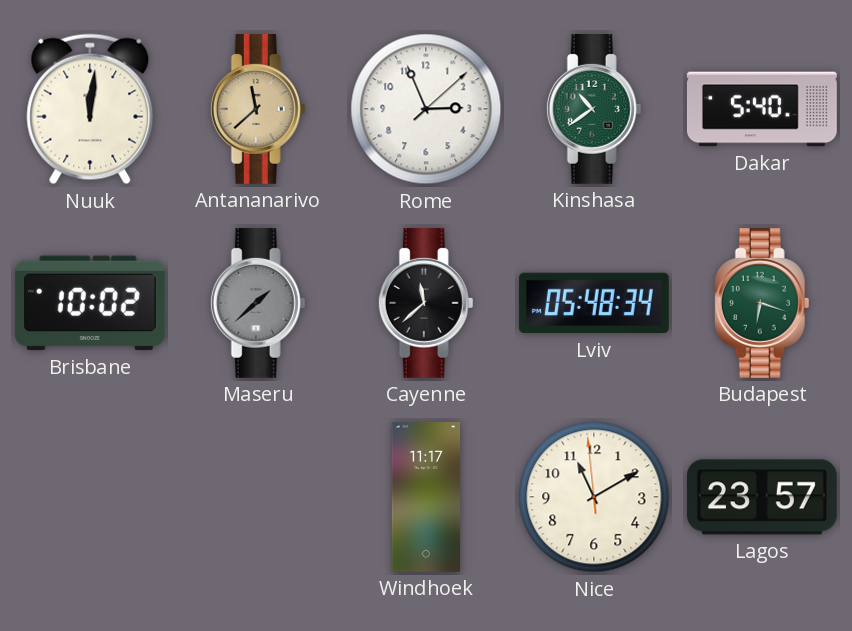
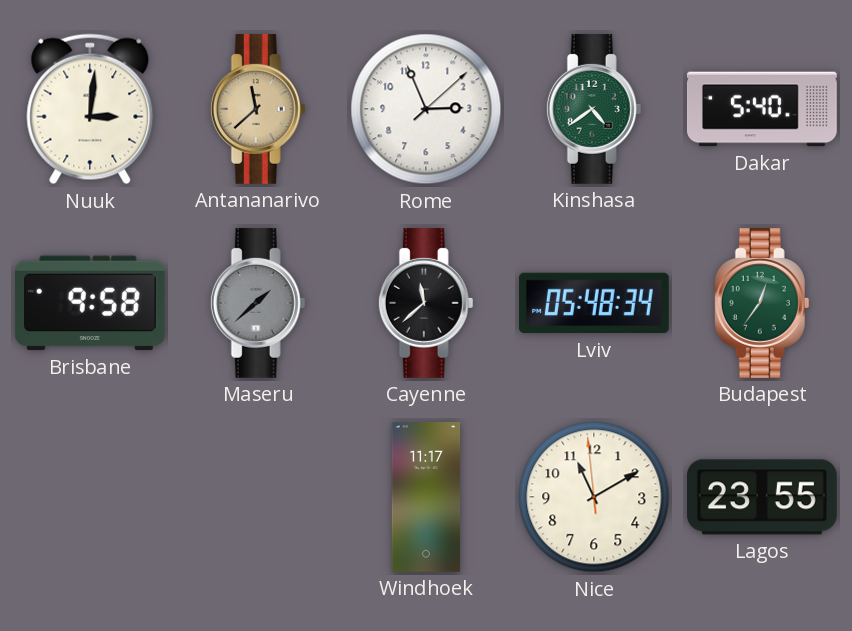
Nuuk: 12:01 -> 3:01 (90, 109)
Kinshasa: 10:39 -> 4:39 (594, 109)
Brisbane: 10:02 -> 9:58 (90, 303)
Budapest: 6:18 -> 12:36 (762, 303)
Lagos: 23:57 -> 23:55 (762, 497)
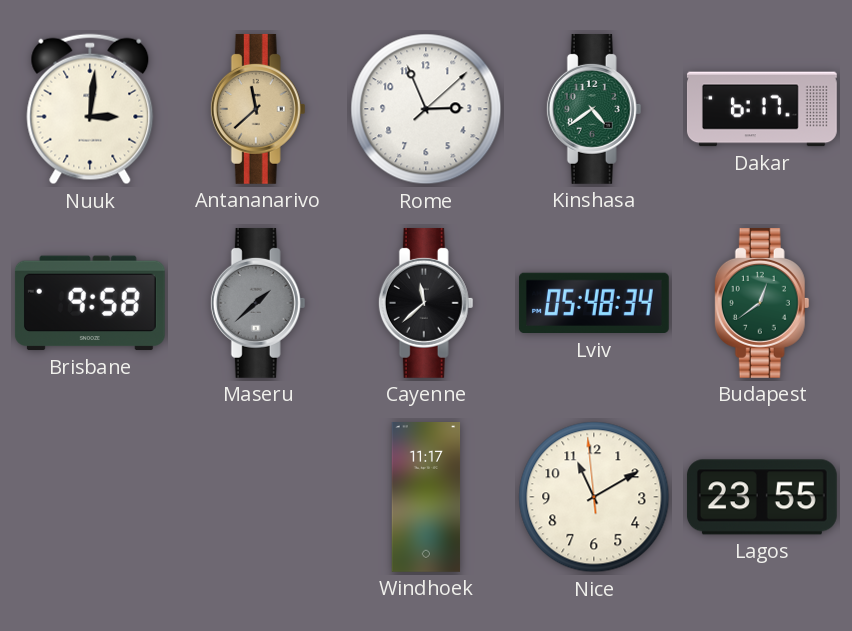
Dakar: 5:40 -> 6:17 (762, 109)
Budapest: 12:36 -> 12:39 (762, 303)
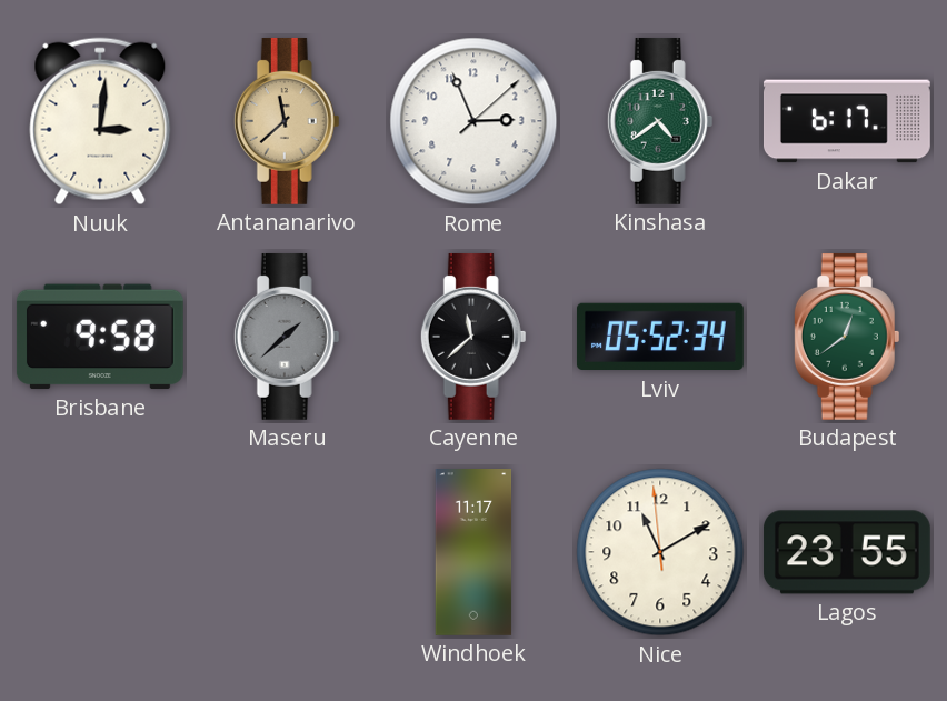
Lviv: 05:48 -> 05:52 (660, 337)
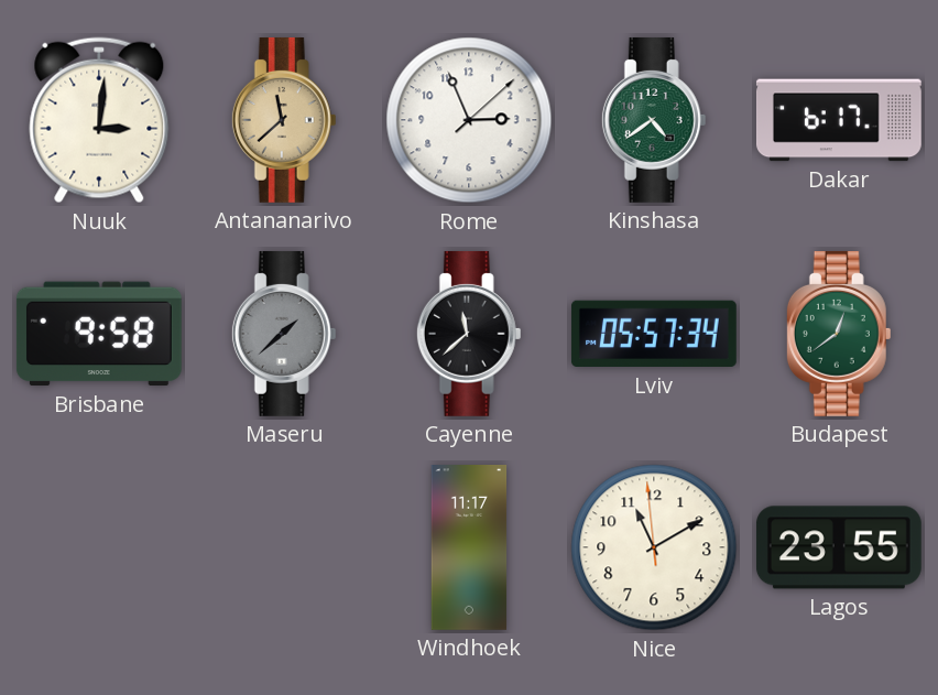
Lviv: 05:52 -> 05:57 (654, 334)
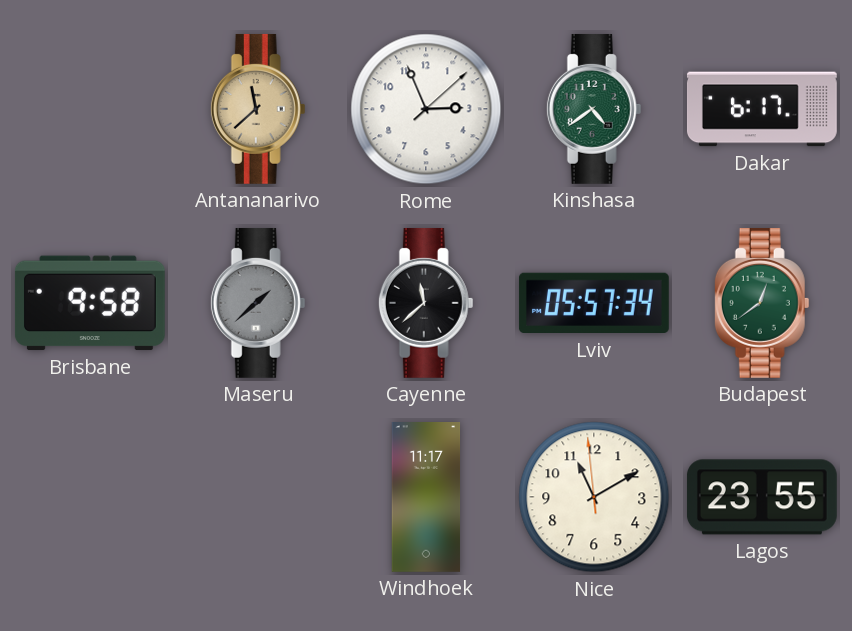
Nuuk: 3:01 -> none (99, 120)
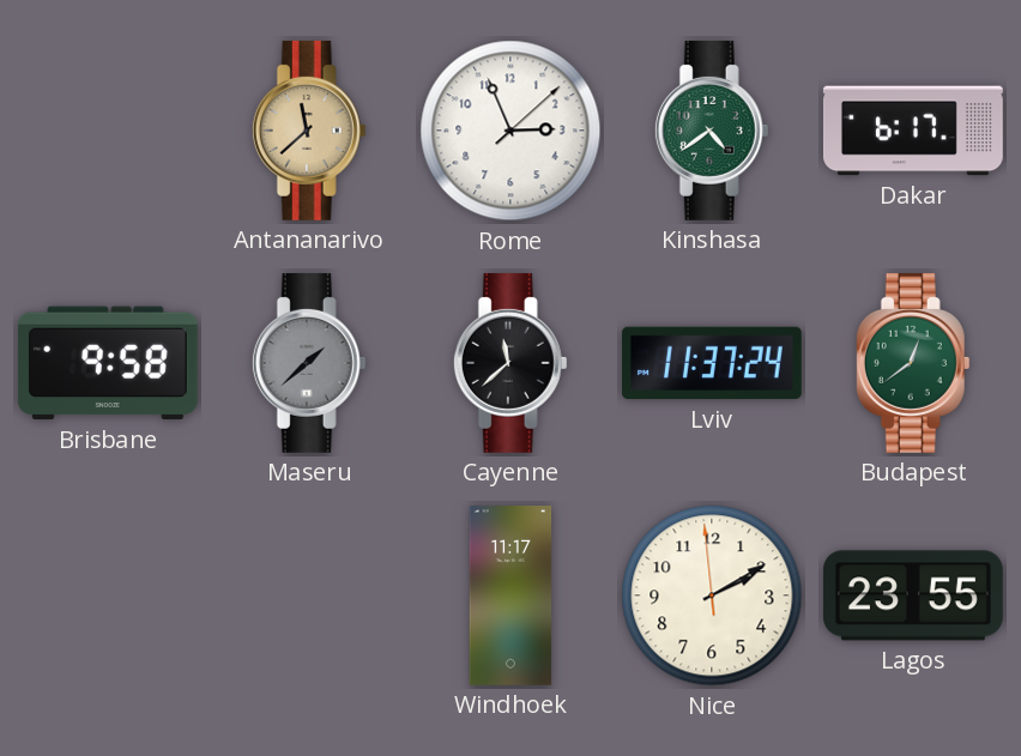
Lviv: 05:57 -> 11:37 (712, 363)
Nice: 11:09 -> 2:09 (712, 595)
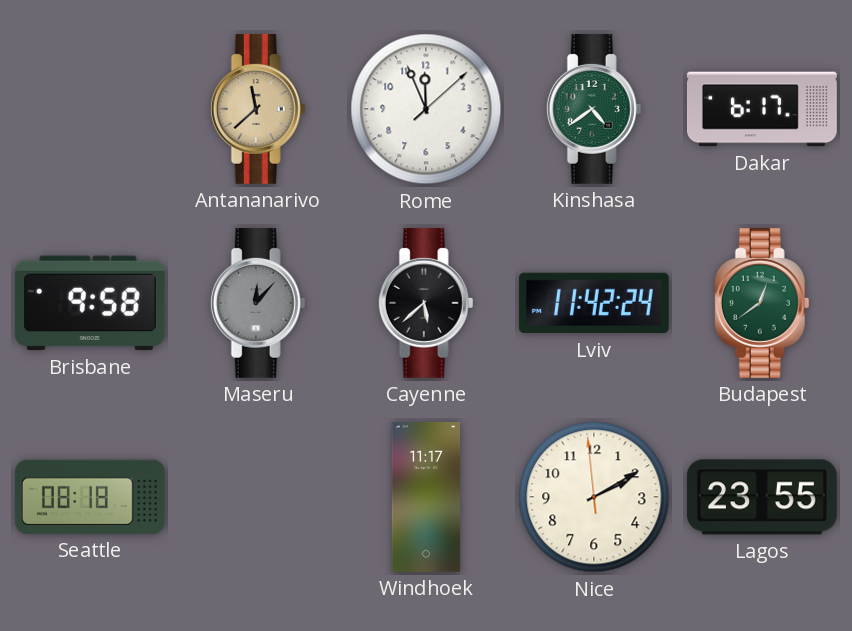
Rome: 2:56 -> 11:56 (426, 109)
Maseru: 1:38 -> 12:07 (258, 303)
Cayenne: 11:38 -> 5:38 (426, 303)
Lviv: 11:37 -> 11:42 (594, 303)
Seattle: none -> 08:18 (90, 497)
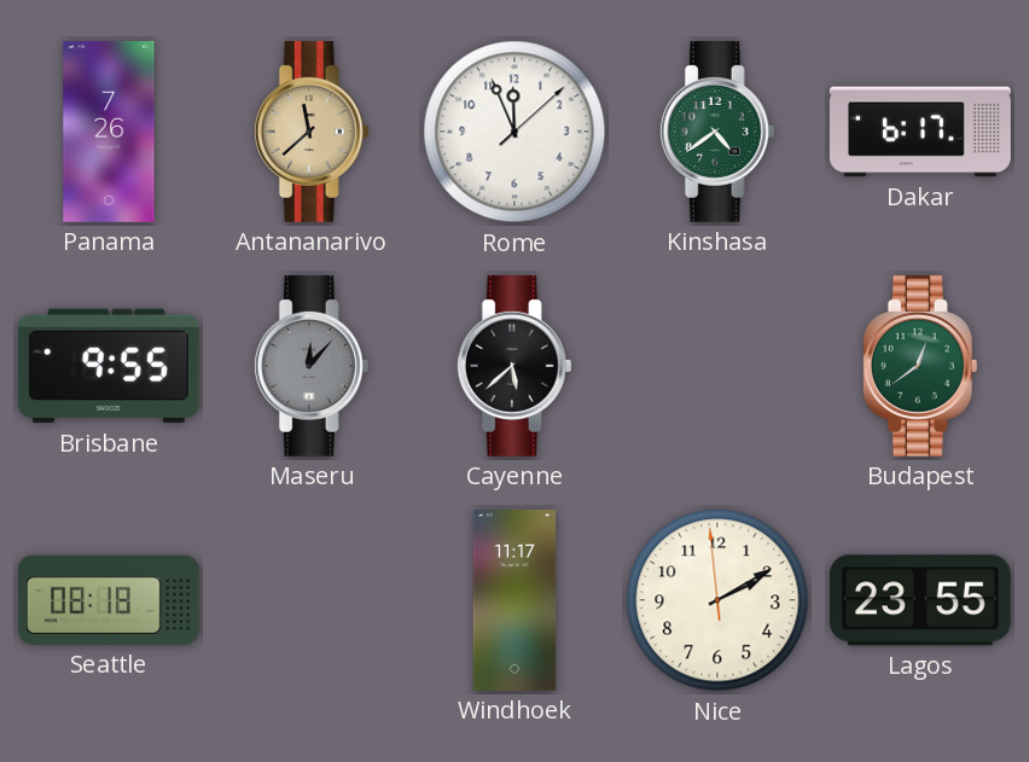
Panama: none -> 7:26 (109, 132)
Brisbane: 9:58 -> 9:55 (109, 366)
Lviv: 11:42 -> none (594, 303)
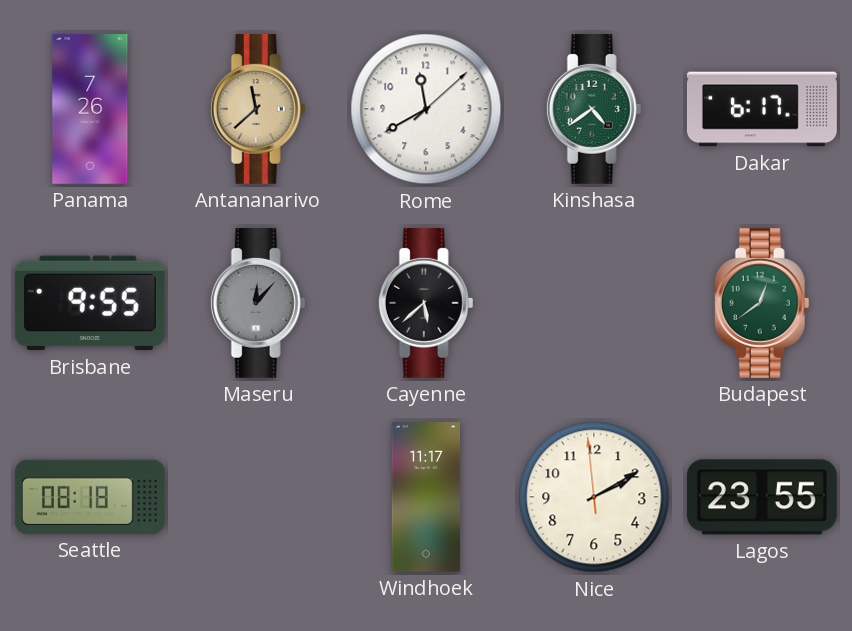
Rome: 11:56 -> 11:40 (426, 109)
